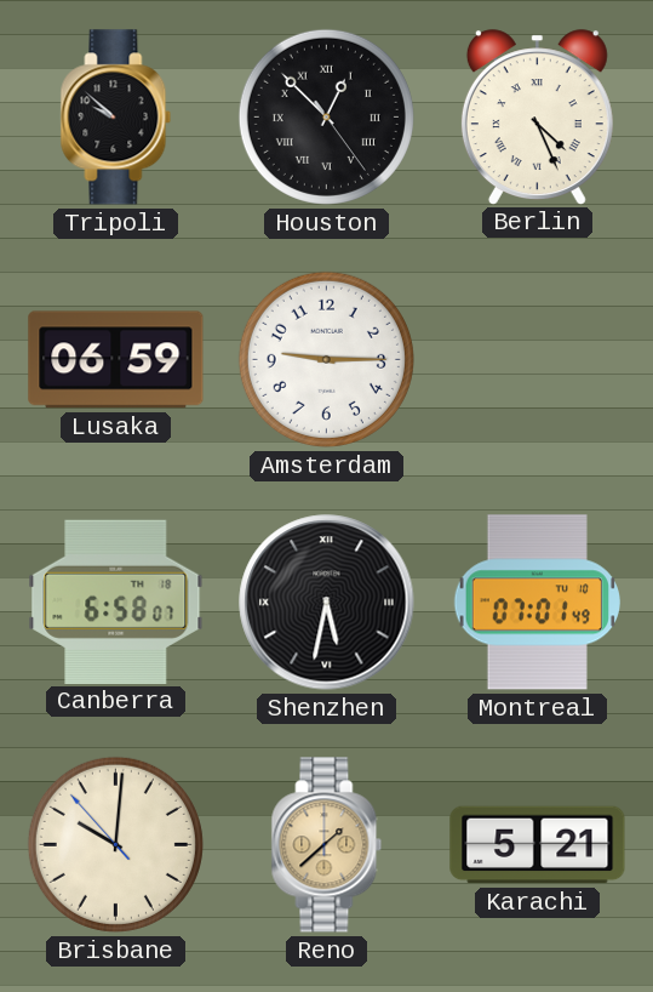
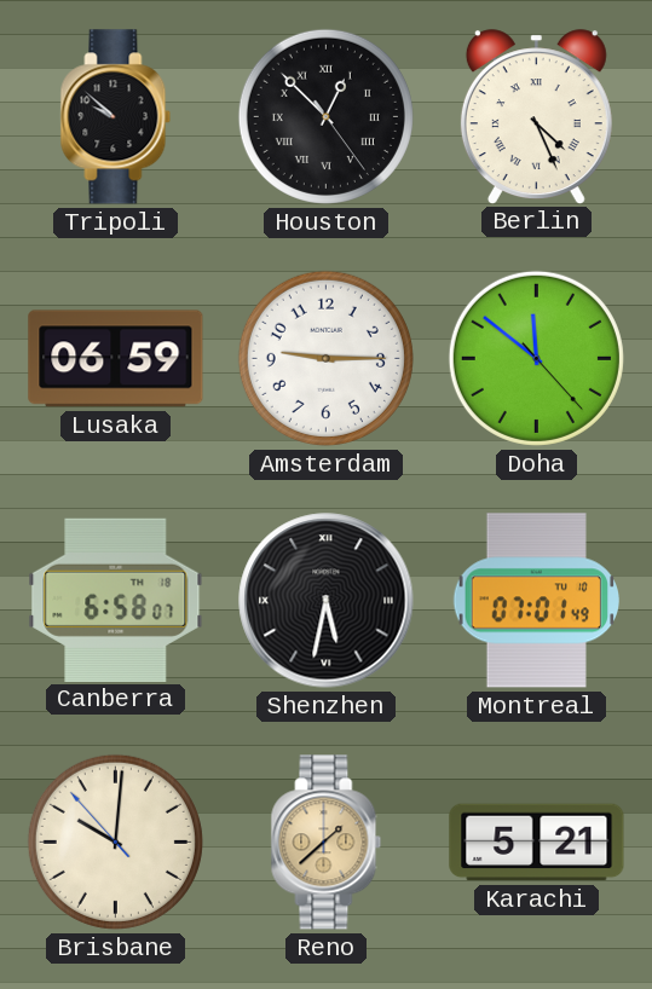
Doha: none -> 11:51 (536, 358)
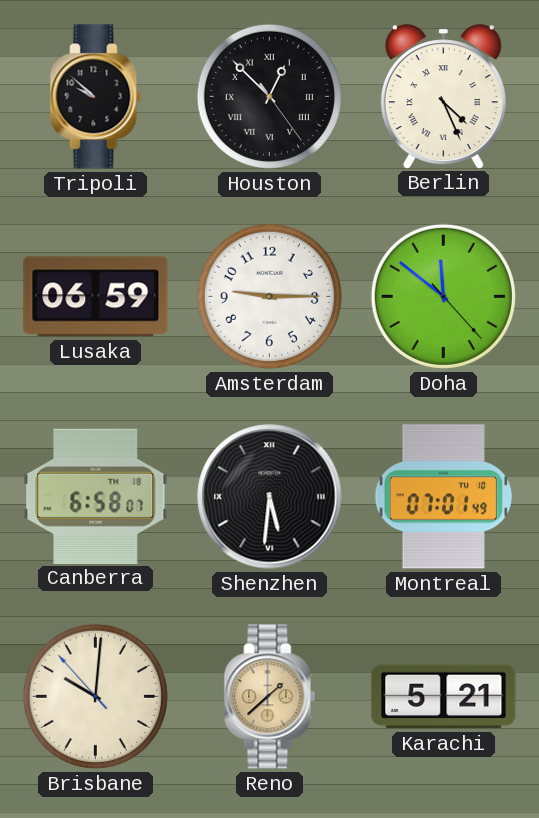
Shenzhen: 5:32 -> 5:31 (270, 497)
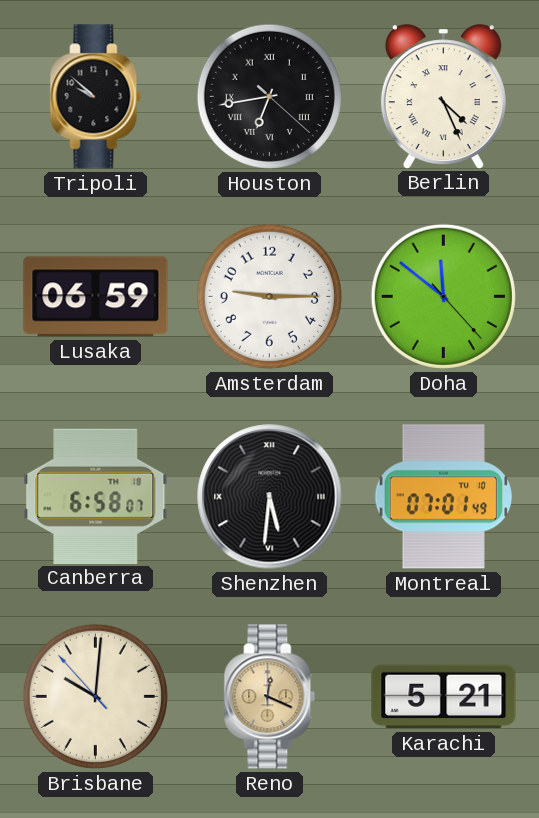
Houston: 12:52 -> 6:43 (269, 96)
Reno: 1:38 -> 12:19 (270, 697)
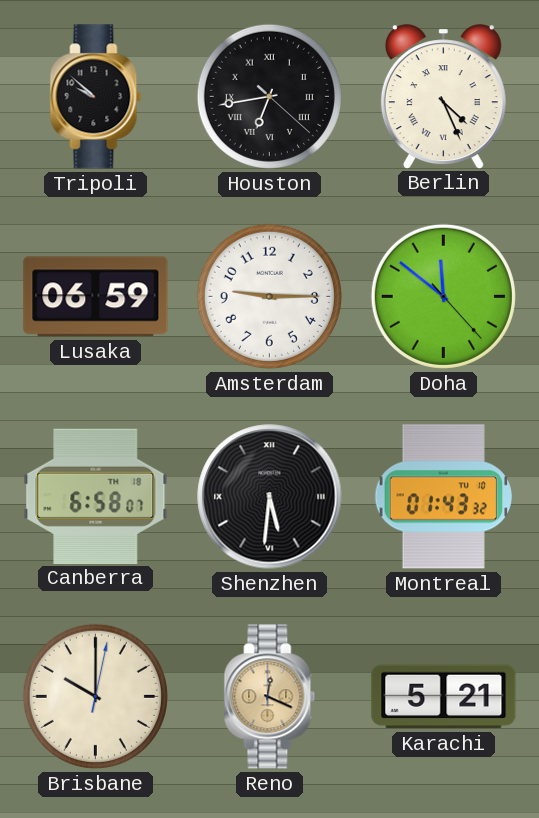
Montreal: 07:01 -> 01:43 (444, 497)
Brisbane: 10:00:53 -> 10:00:02 (95, 696)
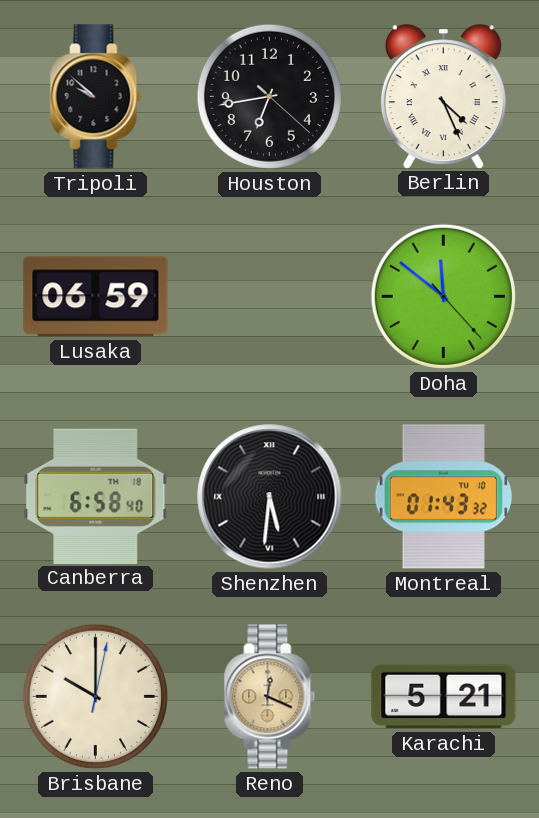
Houston numerals: Roman -> Arabic (269, 96)
Amsterdam: 9:15 -> none (269, 296)
Canberra: 6:58:07 -> 6:58:40 (96, 496)
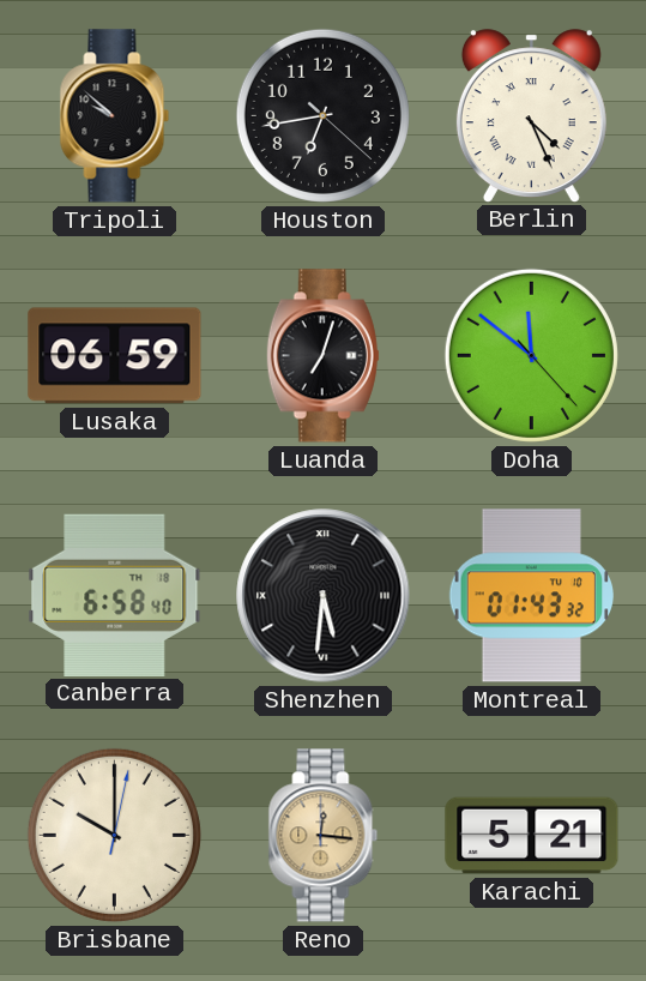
Luanda: none -> 7:03 (322, 356)
Reno: 12:19 -> 12:16 (324, 836)
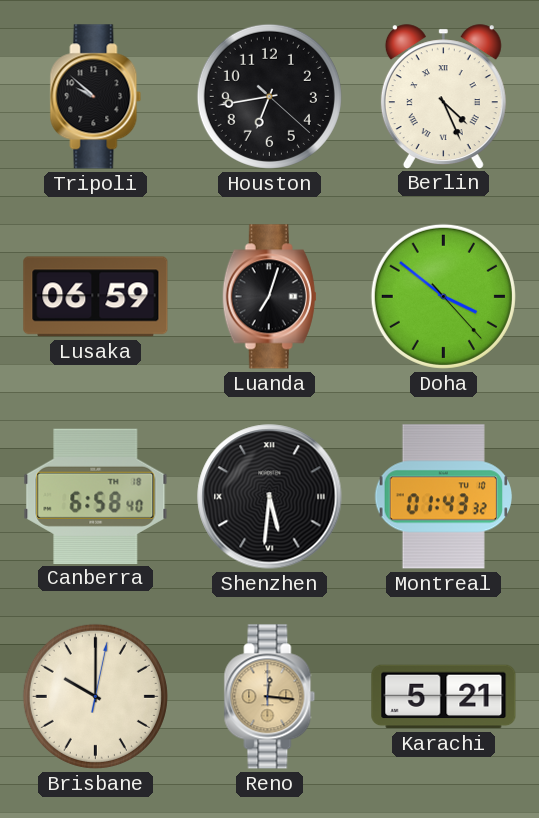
Doha: 11:51 -> 3:51 (443, 296)
